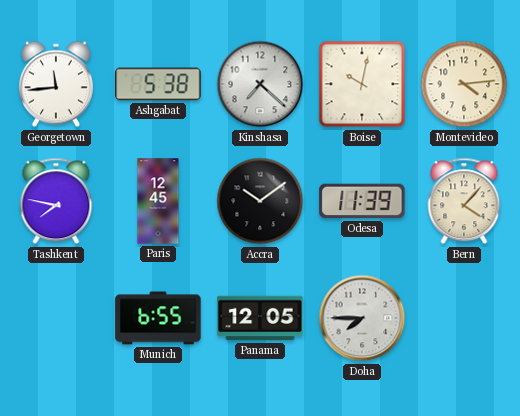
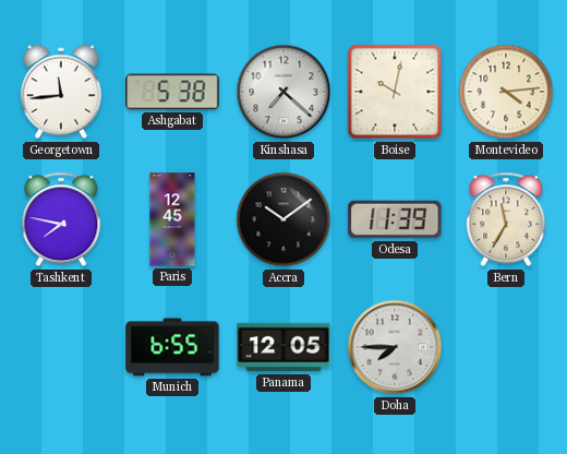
Bern: 4:07 -> 11:35 (506, 219)
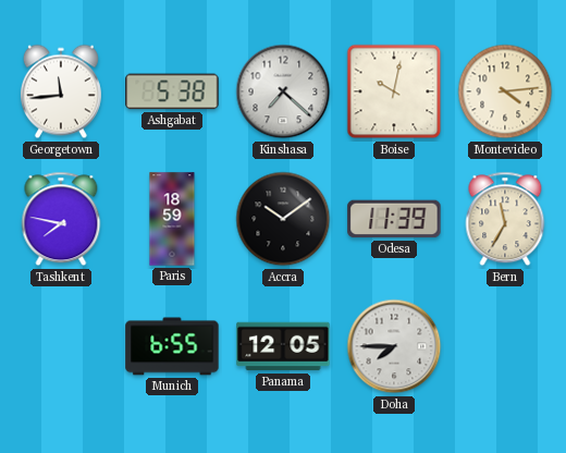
Paris: 12:45 -> 18:59 (172, 219)
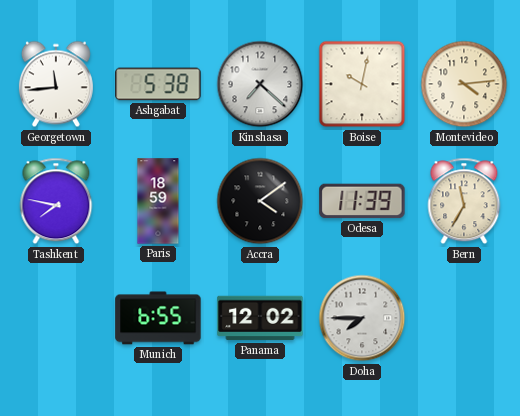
Accra: 10:09 -> 4:09 (260, 201)
Panama: 12:05 -> 12:02 (260, 318)
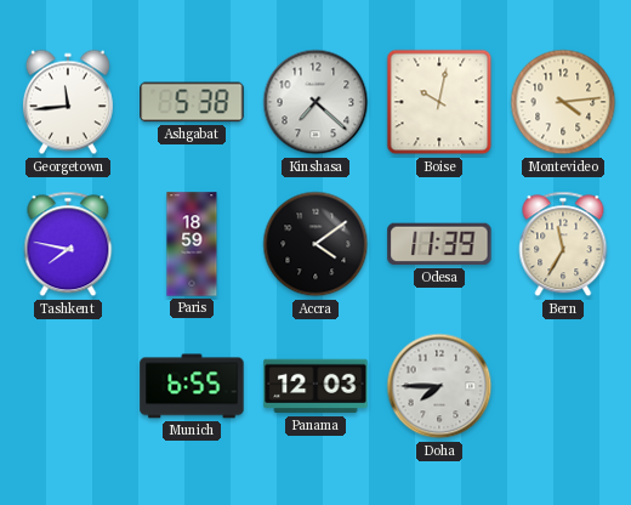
Panama: 12:02 -> 12:03 (315, 386)
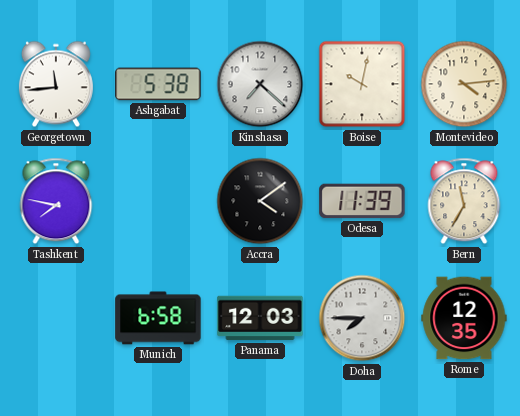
Paris: 18:59 -> none (192, 244)
Munich: 6:55 -> 6:58 (158, 318)
Rome: none -> 12:35 (464, 318)
